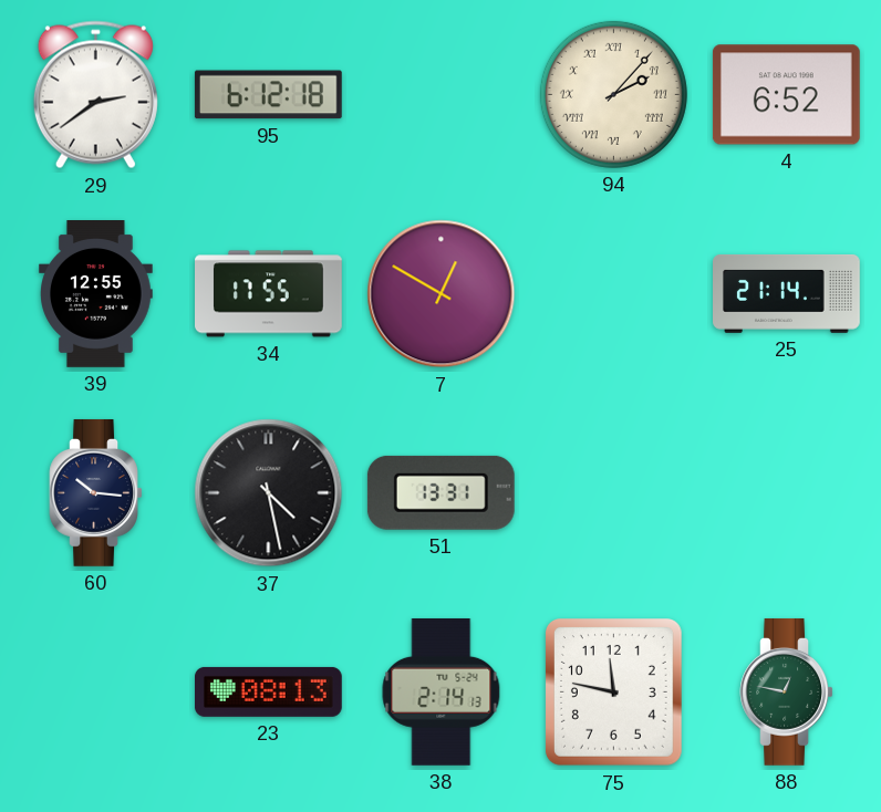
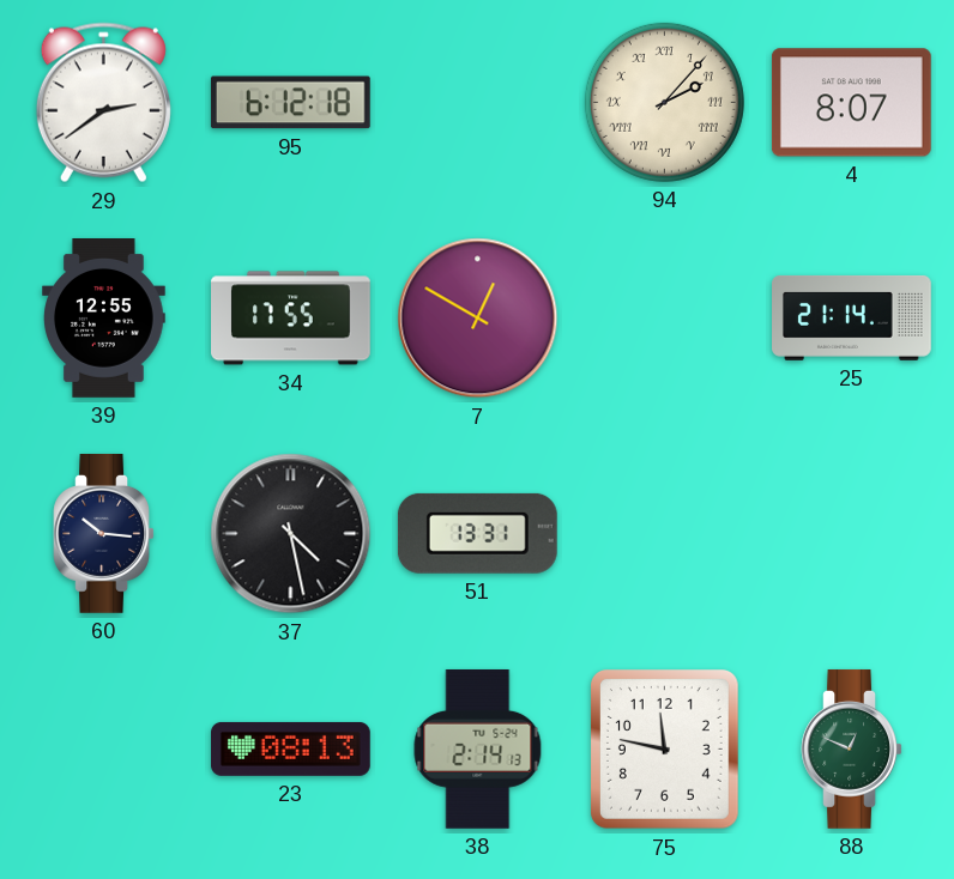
4: 6:52 -> 8:07 (851, 103)
88: 12:47 -> 12:49 (852, 748)
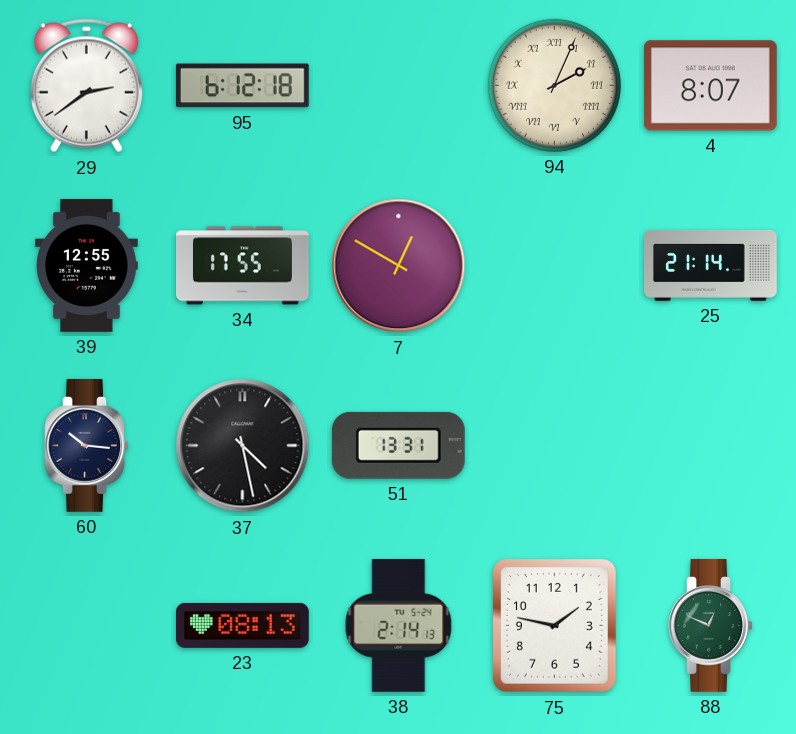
94: 2:07 -> 2:04 (554, 85)
75: 11:47 -> 1:47 (554, 626)
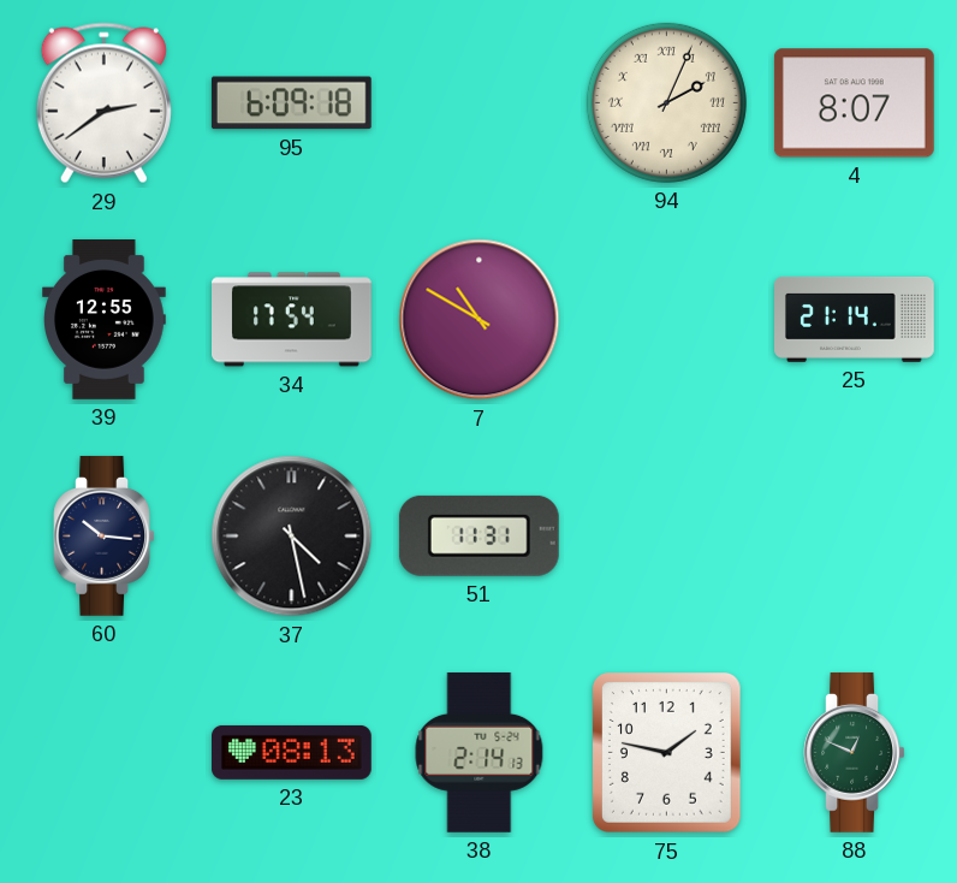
95: 6:12 -> 6:09 (291, 103)
34: 17:55 -> 17:54 (292, 320)
7: 12:50 -> 10:50 (480, 320)
51: 13:31 -> 11:31 (478, 535)
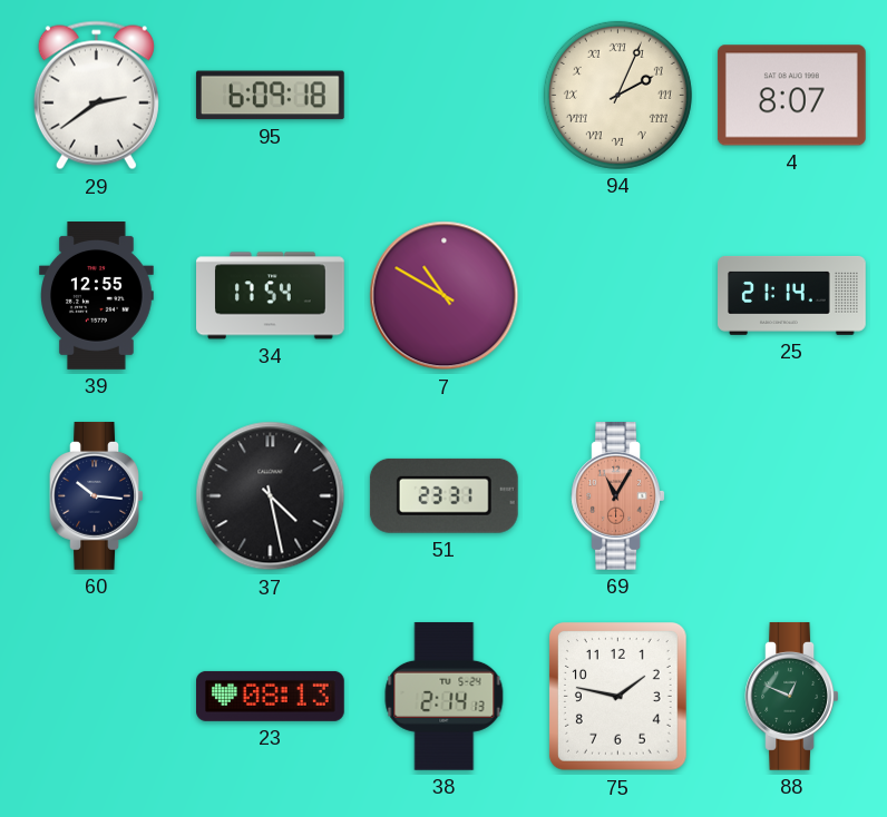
51: 11:31 -> 23:31 (443, 495)
69: none -> 11:05 (618, 495)
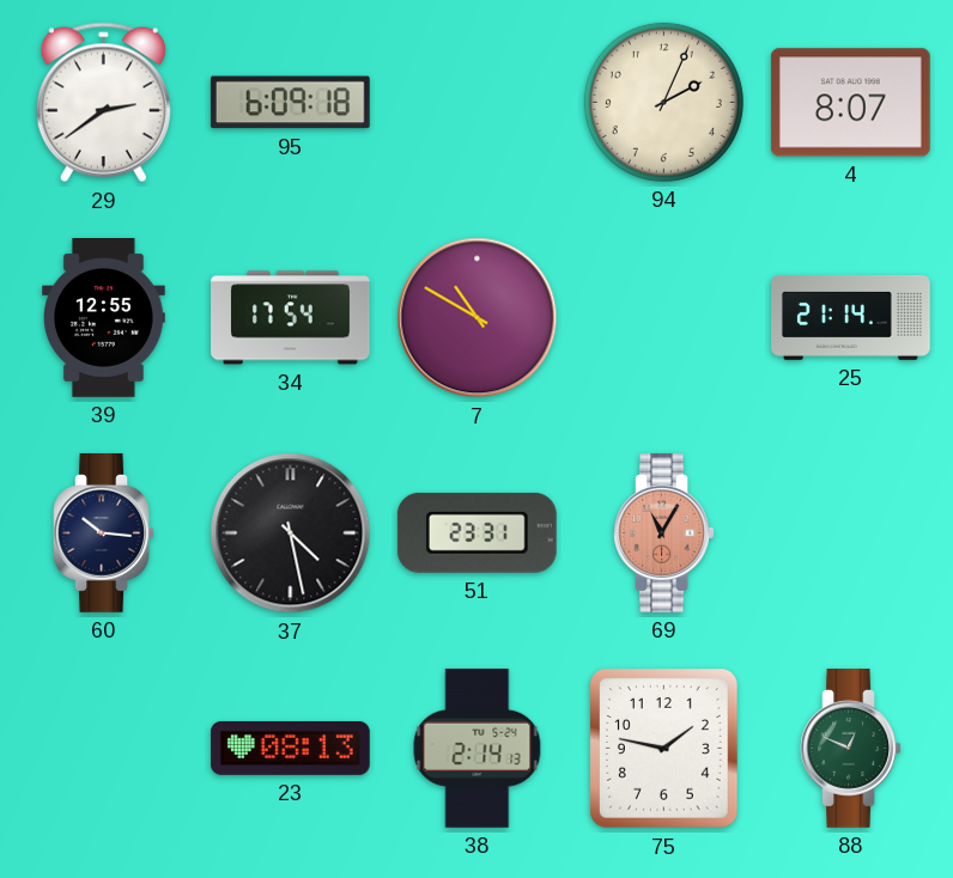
94 numerals: Roman -> Arabic (663, 102)
